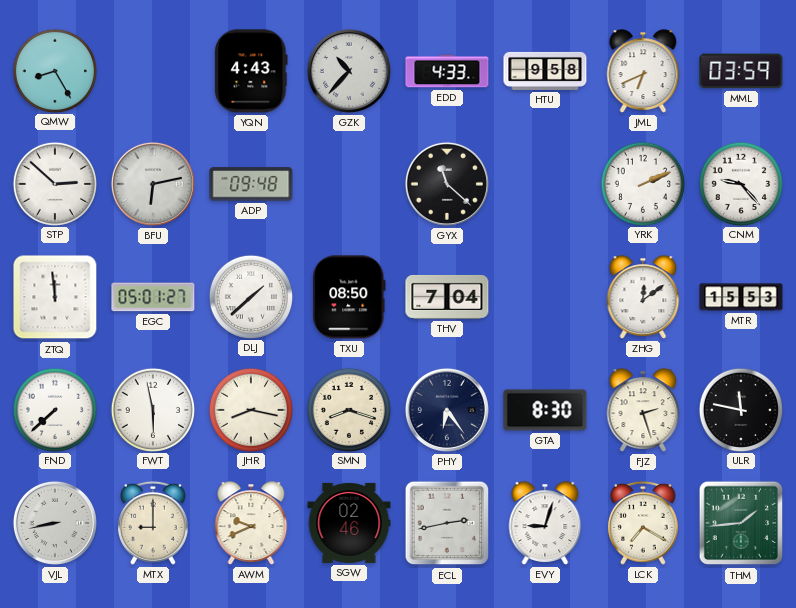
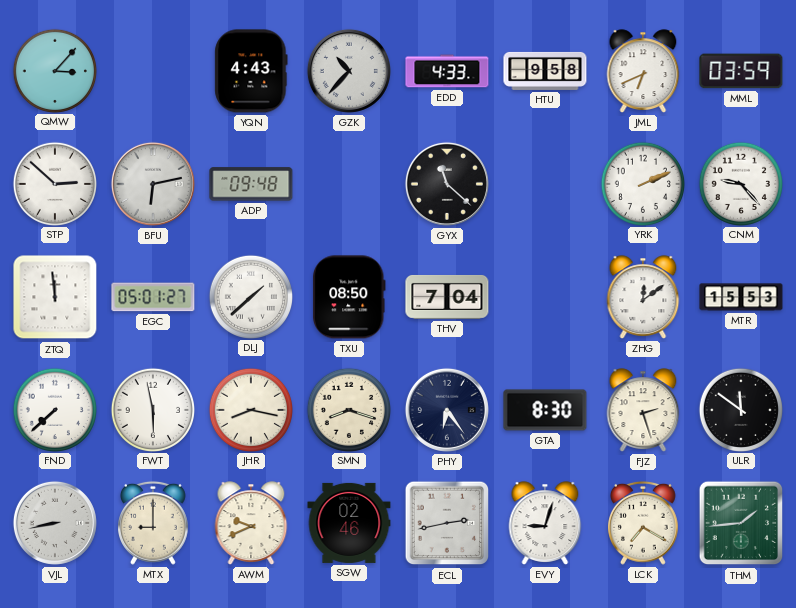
QMW: 8:25 -> 3:07 (54, 70)
ULR: 11:47 -> 11:51 (740, 409)
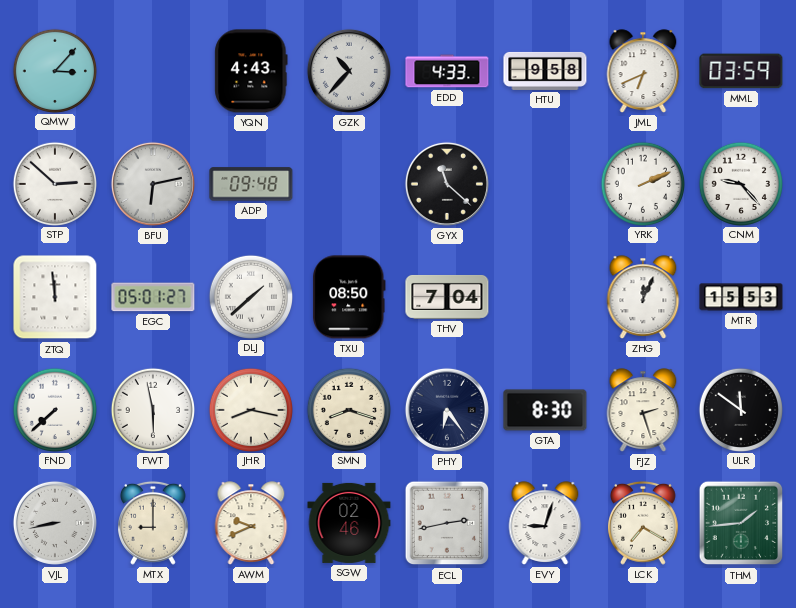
ZHG: 12:09 -> 12:04 (643, 297)
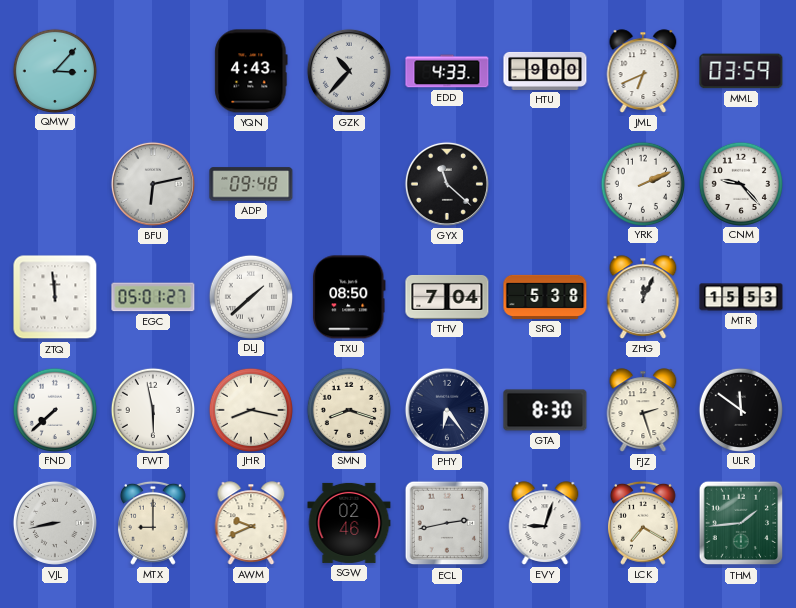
HTU: 9:58 -> 9:00 (545, 71)
STP: 2:52 -> none (54, 183)
SFQ: none -> 5:38 (545, 297)
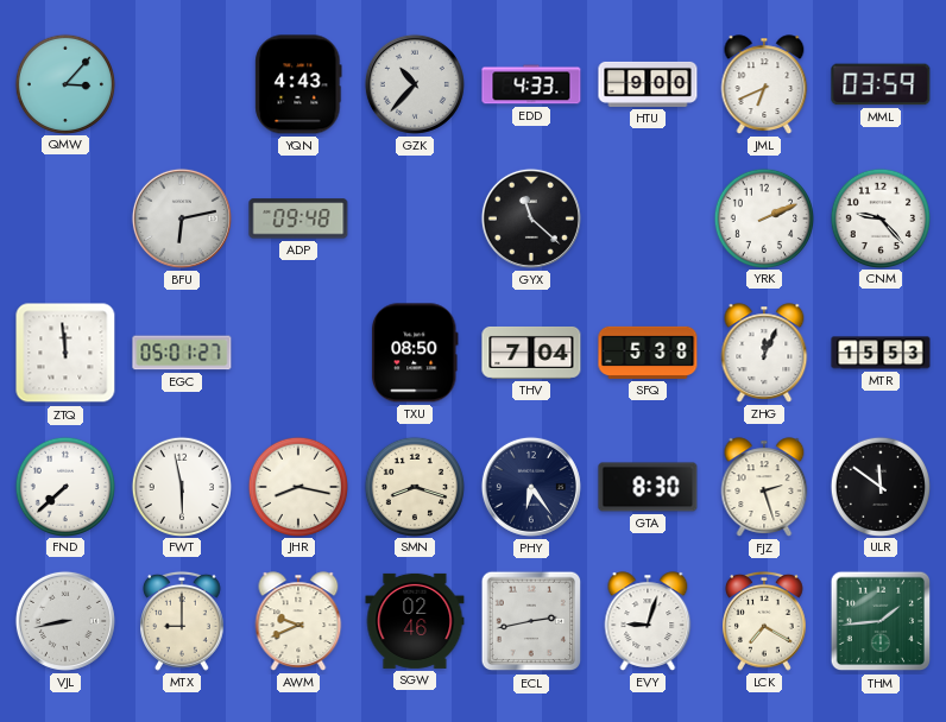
DLJ: 1:38 -> none (250, 296)
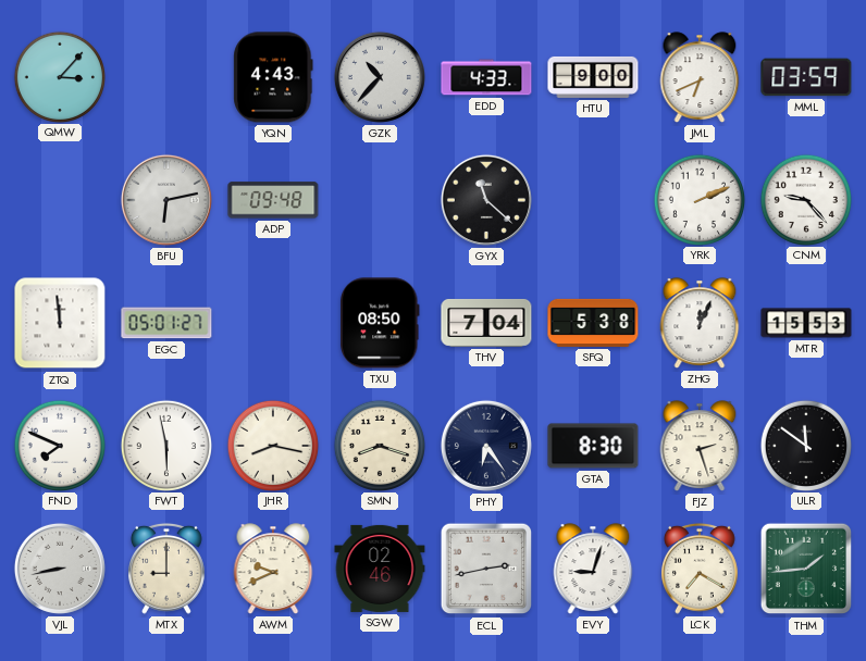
FND: 7:38 -> 7:49 (59, 445)
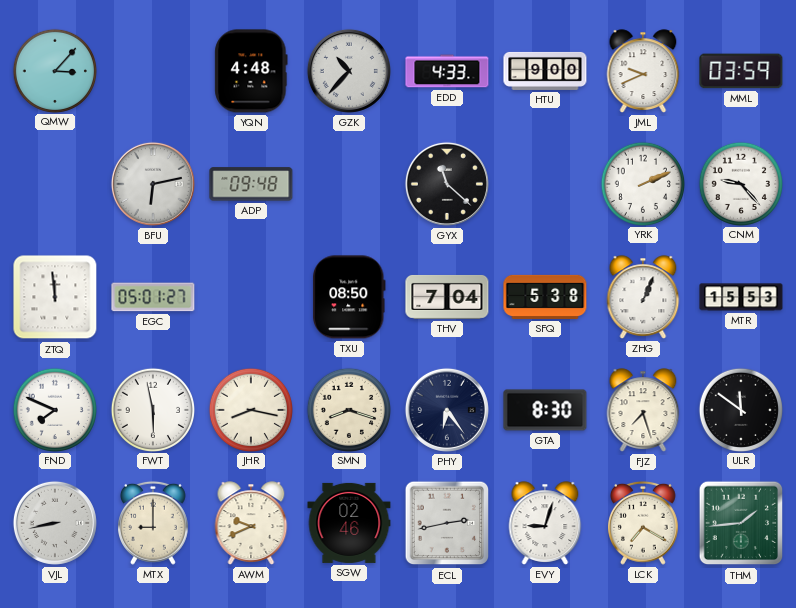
YQN: 4:43 -> 4:48 (251, 71)
JML: 6:41 -> 9:41 (643, 71)
ZHG: 12:04 -> 1:04 (643, 297)
FJZ: 2:27 -> 7:27 (643, 410)
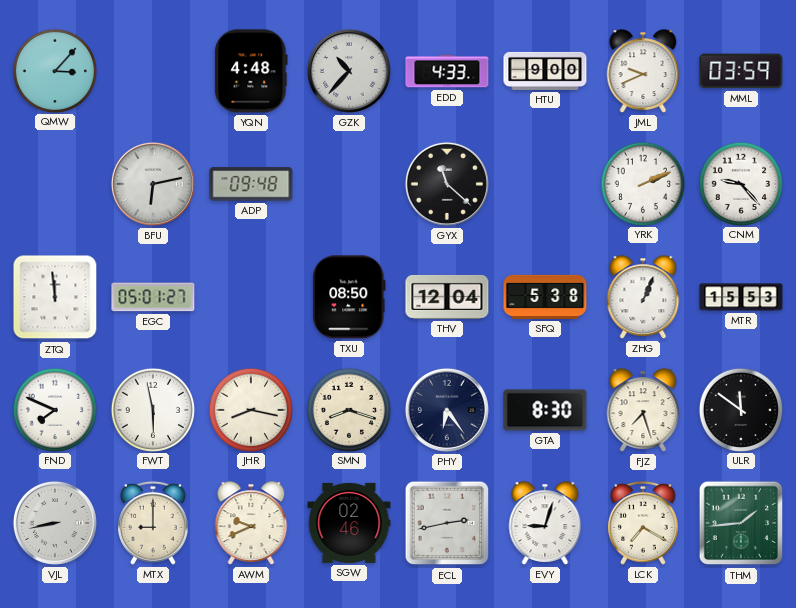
THV: 7:04 -> 12:04 (447, 297)
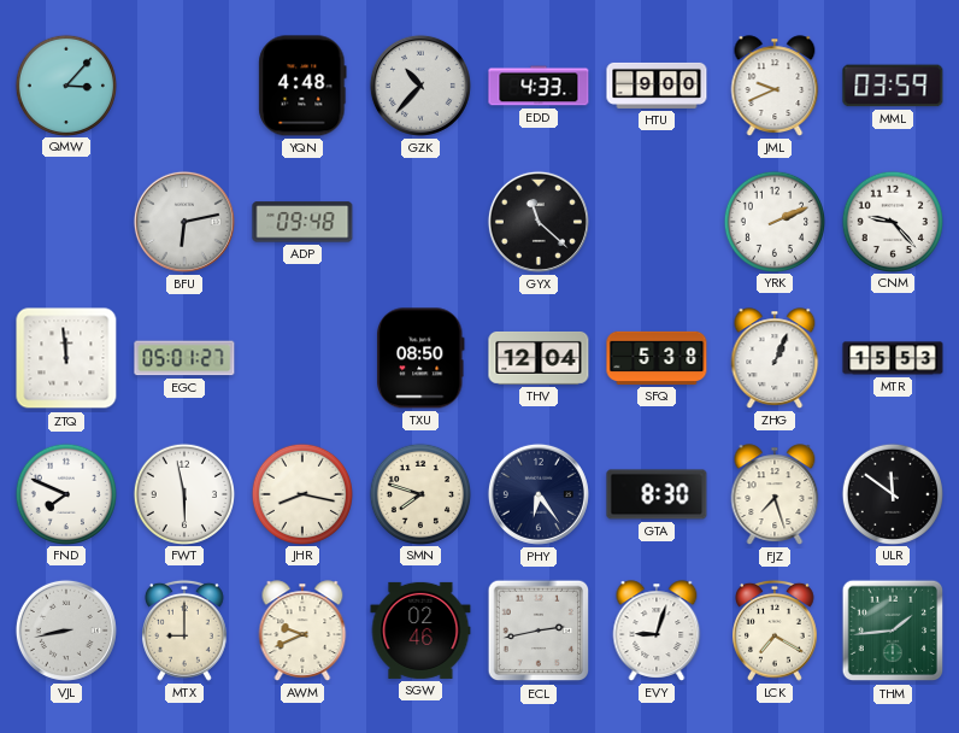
SMN: 8:18 -> 7:48 (419, 493)
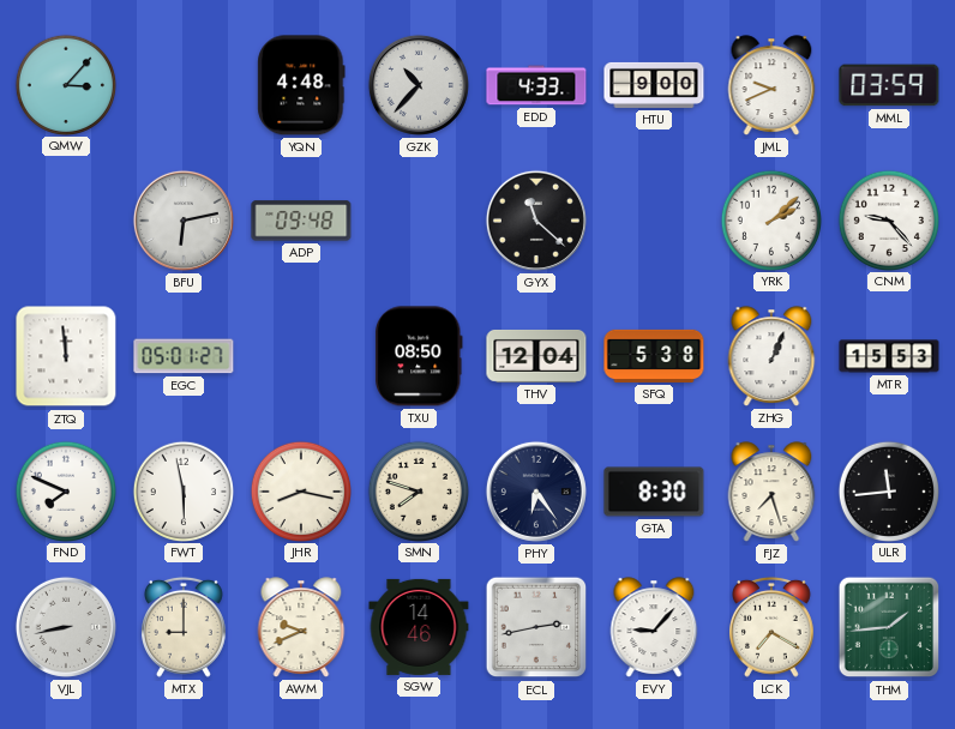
YRK: 2:11 -> 2:08 (770, 219)
ULR: 11:51 -> 11:44 (888, 490)
SGW: 02:46 -> 14:46 (419, 627)
EVY: 9:03 -> 9:07 (654, 627)
